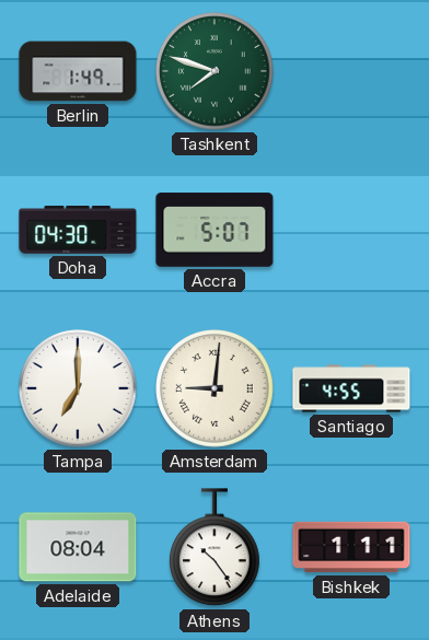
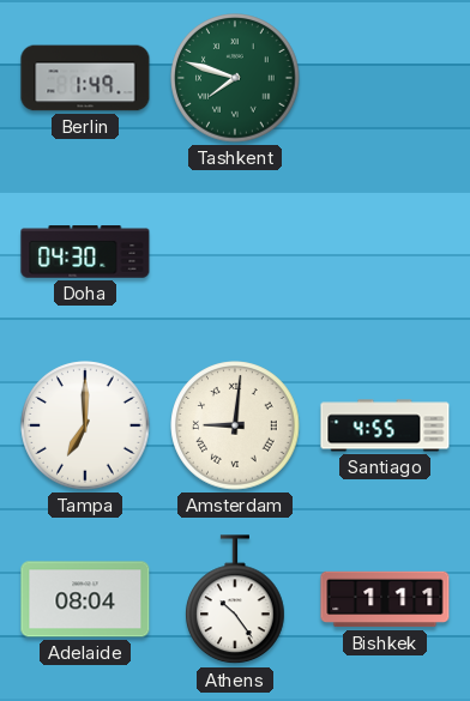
Accra: 5:07 -> none (215, 230)
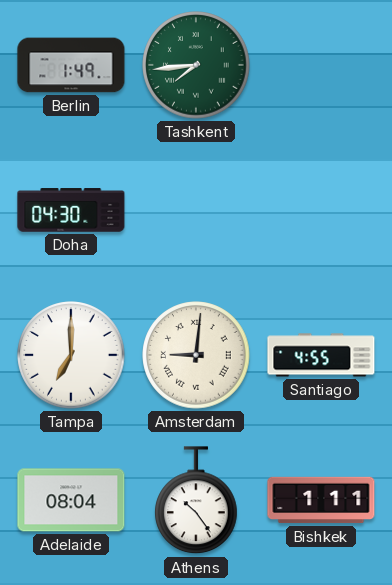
Tashkent: 7:48 -> 7:44 (196, 65)
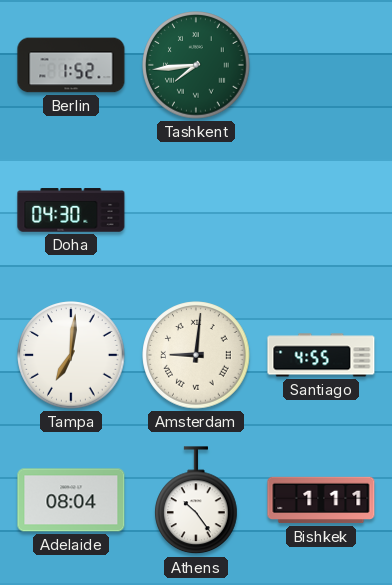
Berlin: 1:49 -> 1:52 (71, 65)
Tampa: 7:00 -> 7:01 (71, 355)
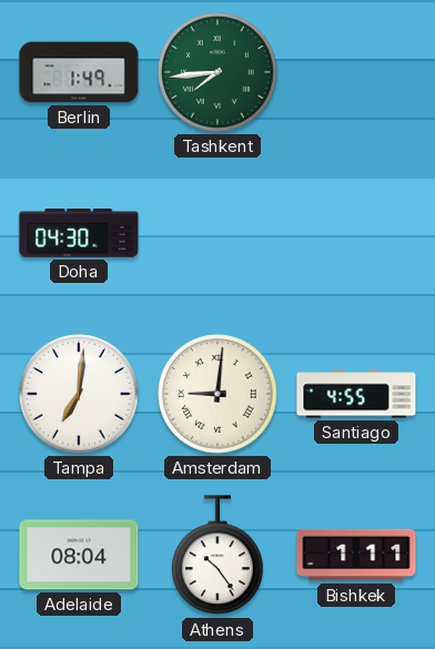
Berlin: 1:52 -> 1:49 (79, 72)
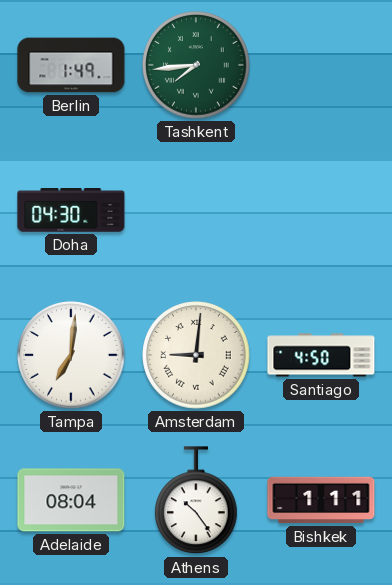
Santiago: 4:55 -> 4:50 (321, 355)
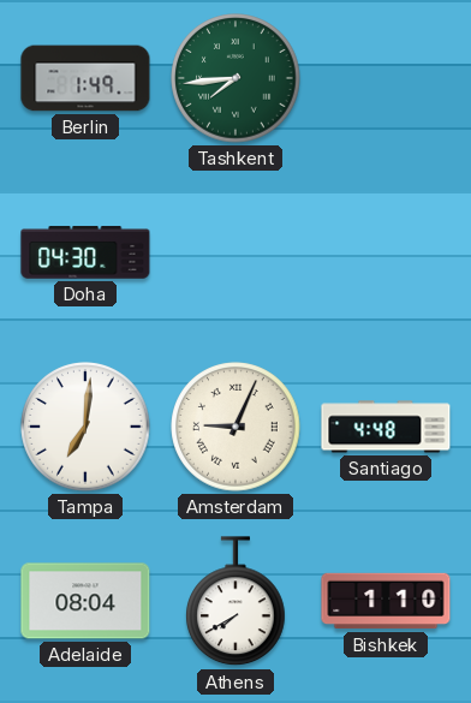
Amsterdam: 9:01 -> 9:04 (235, 427)
Santiago: 4:50 -> 4:48 (386, 427)
Athens: 10:24 -> 7:40 (237, 602)
Bishkek: 1:11 -> 1:10 (386, 601)
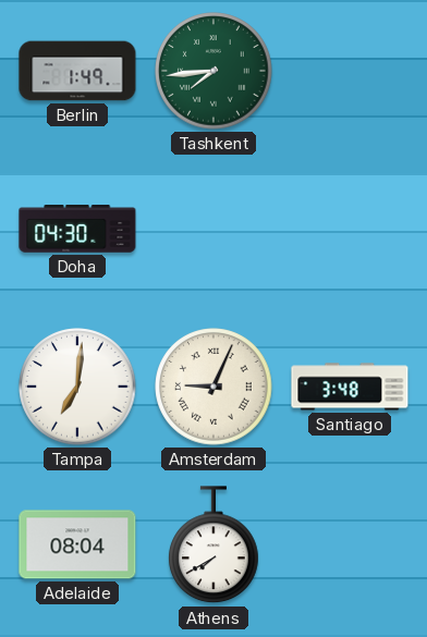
Santiago: 4:48 -> 3:48 (350, 387)
Bishkek: 1:10 -> none (386, 601)
